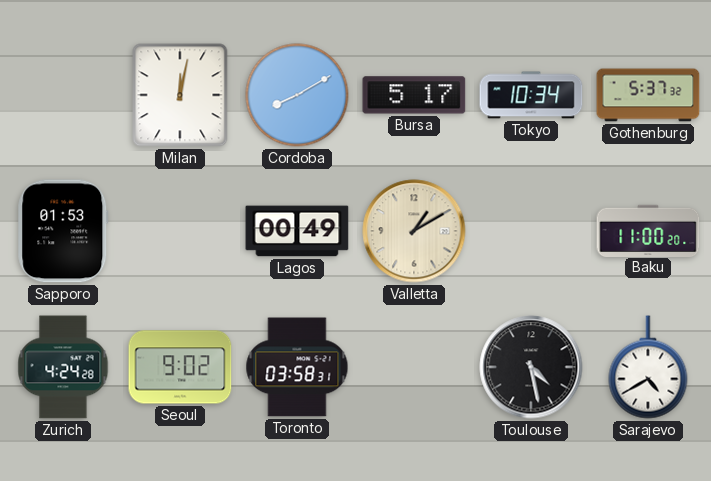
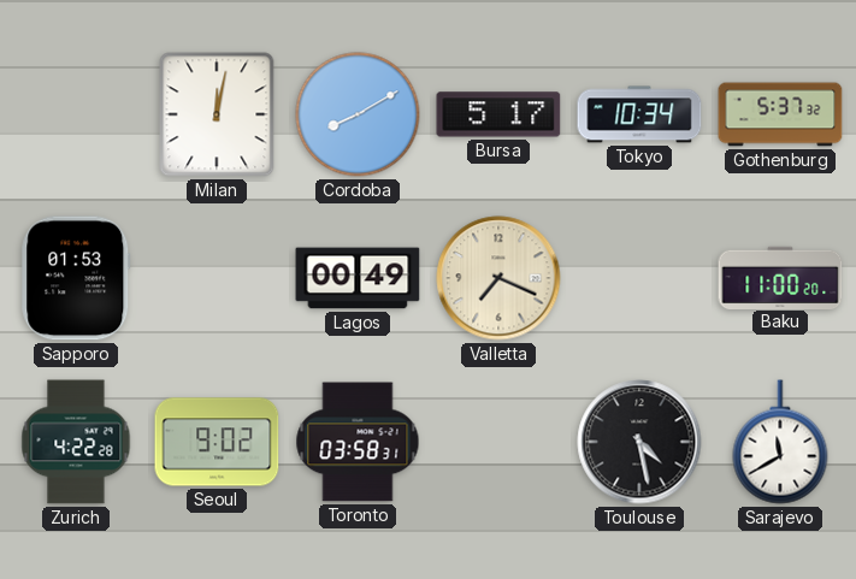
Valletta: 1:10 -> 7:19 (498, 278)
Zurich: 4:24 -> 4:22 (76, 442)
Sarajevo: 4:40 -> 11:40 (780, 442)
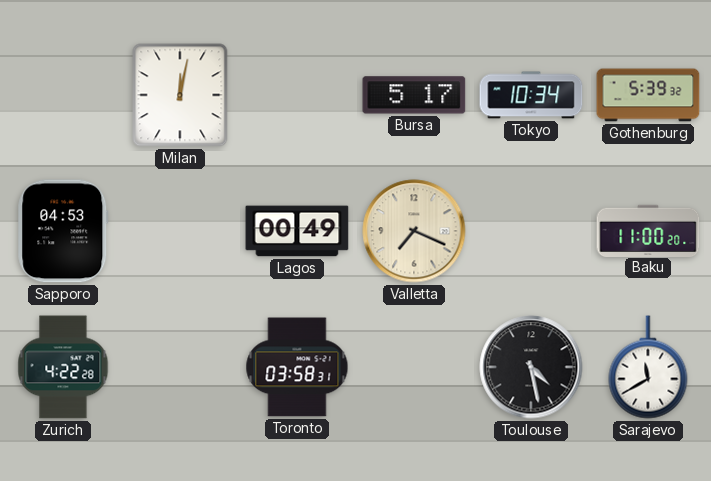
Cordoba: 8:10 -> none (358, 114)
Gothenburg: 5:37 -> 5:39 (648, 95)
Sapporo: 01:53 -> 04:53 (63, 231)
Seoul: 9:02 -> none (217, 442)
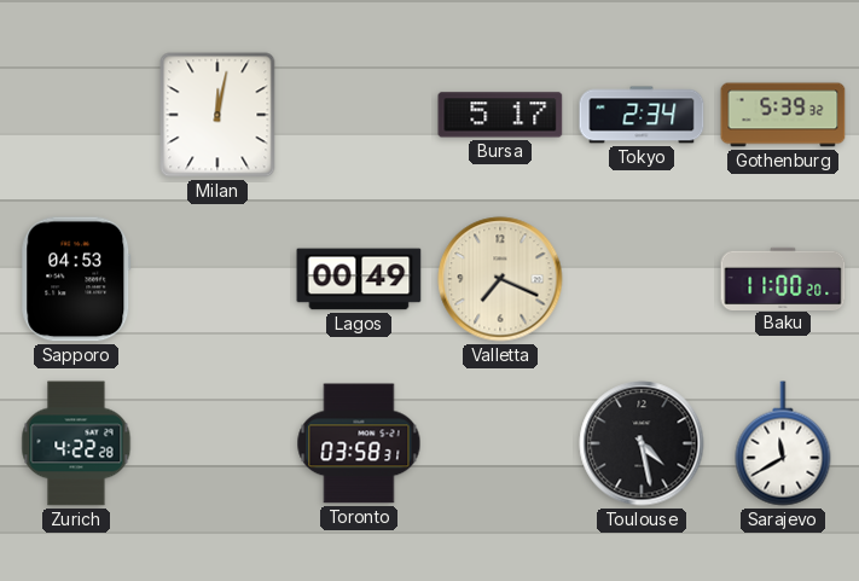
Tokyo: 10:34 -> 2:34 (642, 115)
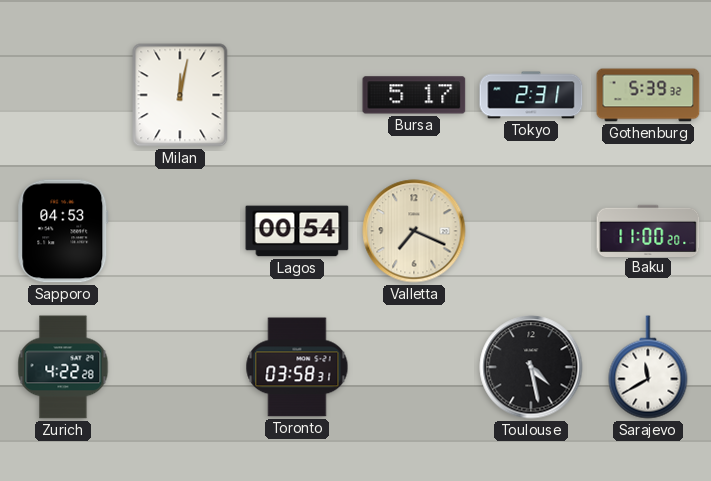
Tokyo: 2:34 -> 2:31 (531, 95)
Lagos: 00:49 -> 00:54 (297, 231)
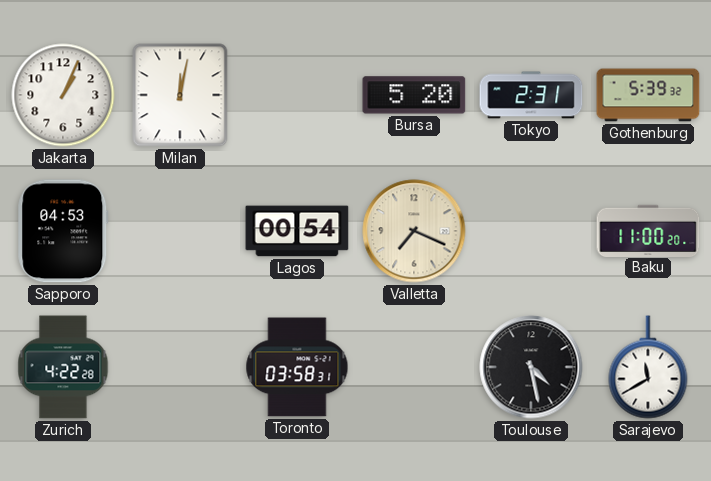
Jakarta: none -> 1:04 (63, 95)
Bursa: 5:17 -> 5:20 (414, 95)
